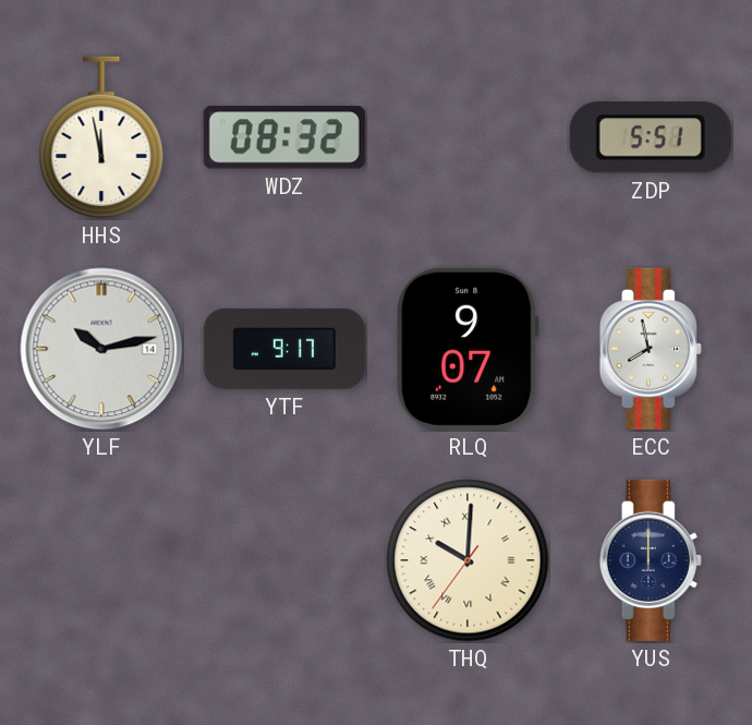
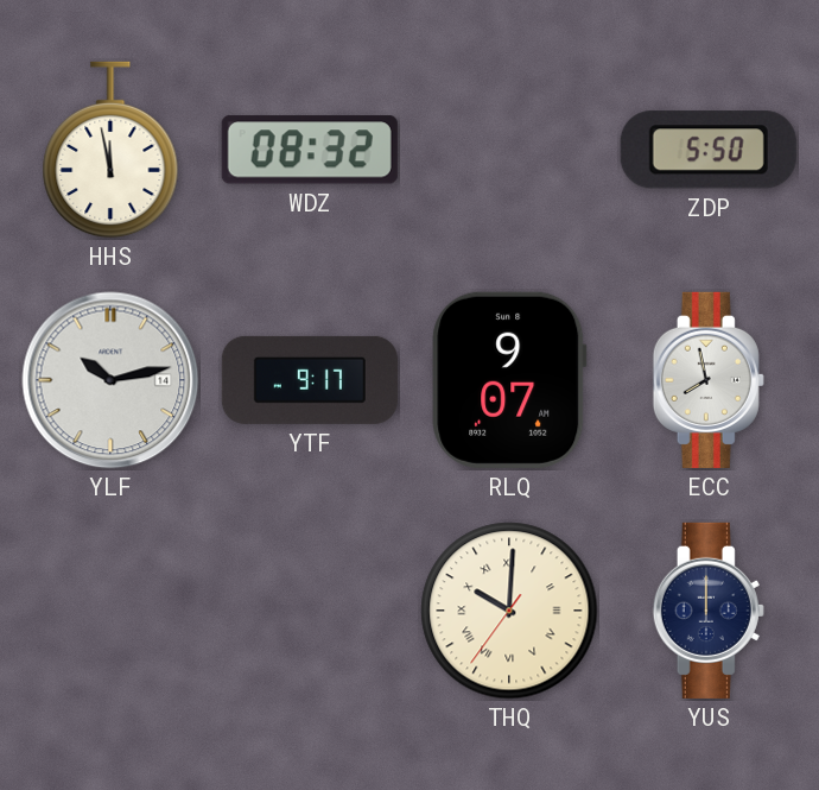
ZDP: 5:51 -> 5:50 (709, 150)
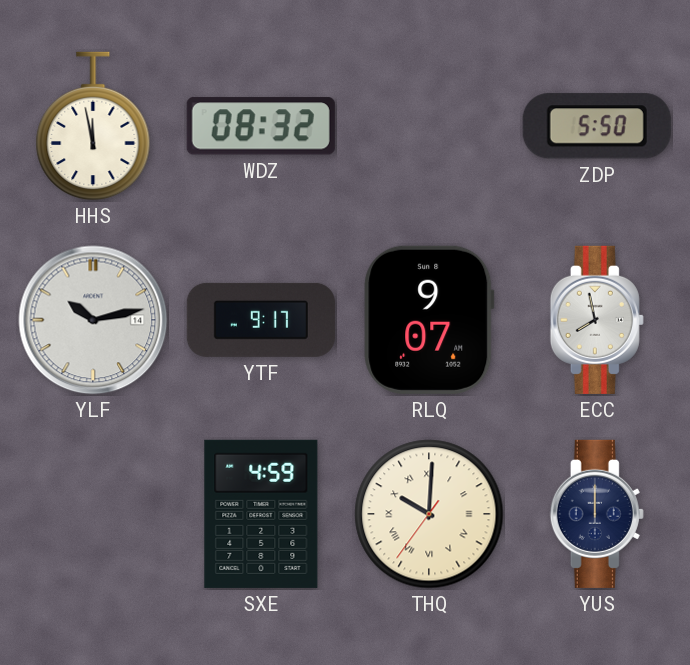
SXE: none -> 4:59 (261, 514)
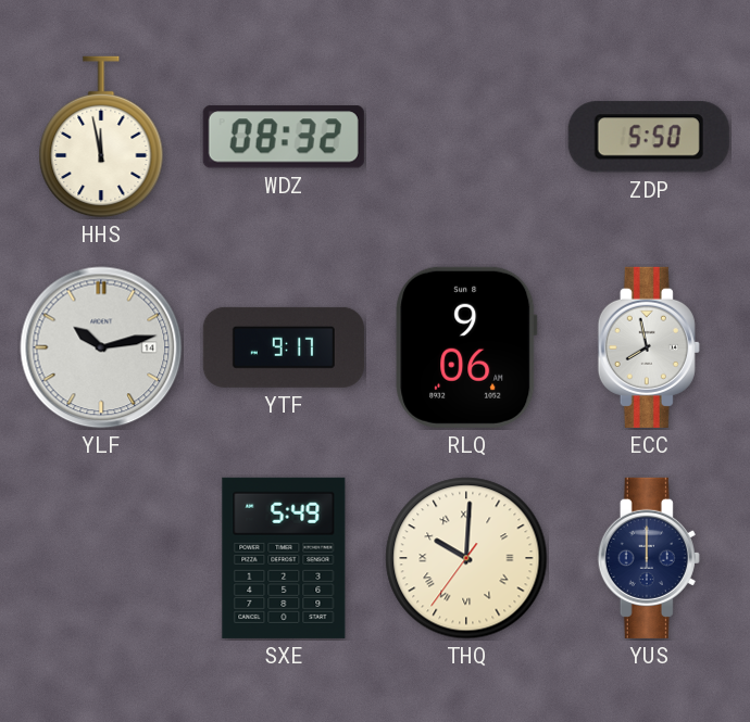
RLQ: 9:07 -> 9:06 (466, 347)
SXE: 4:59 -> 5:49 (284, 558)
